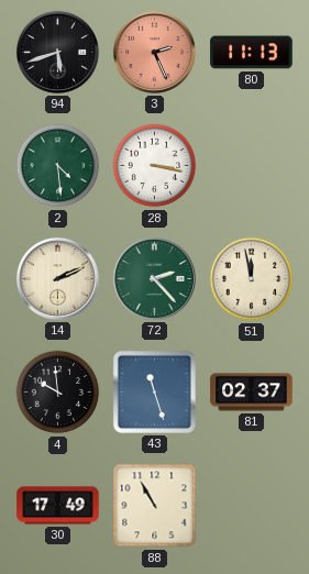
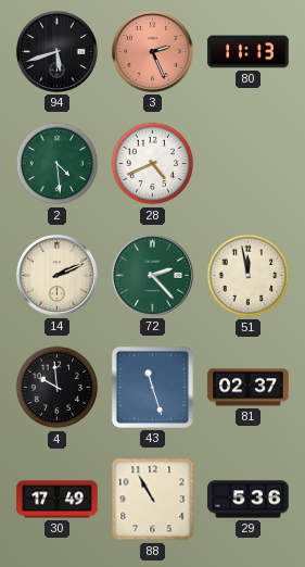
28: 3:17 -> 4:41 (153, 164)
29: none -> 5:36 (249, 500)
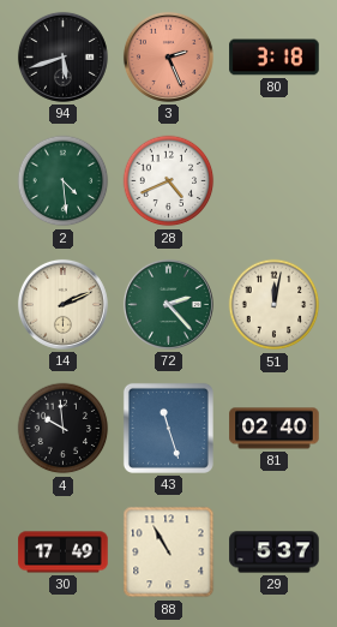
80: 11:13 -> 3:18 (275, 58)
51: 11:58 -> 12:02 (275, 305)
81: 02:37 -> 02:40 (275, 429)
29: 5:36 -> 5:37 (275, 553)
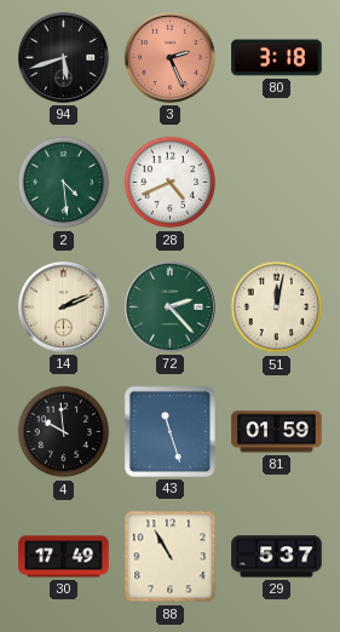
81: 02:40 -> 01:59 (277, 432)
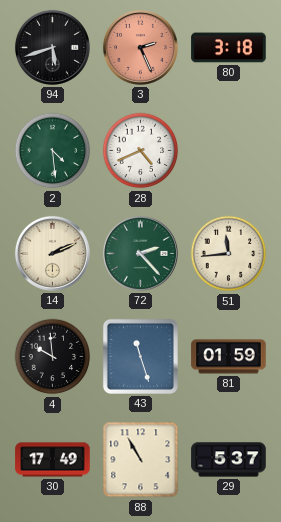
51: 12:02 -> 11:44 (229, 254)
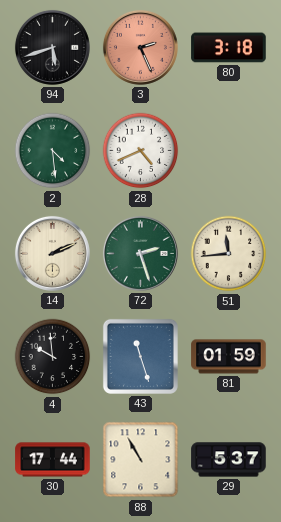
72: 2:23 -> 2:27 (140, 253)
30: 17:49 -> 17:44 (53, 460)
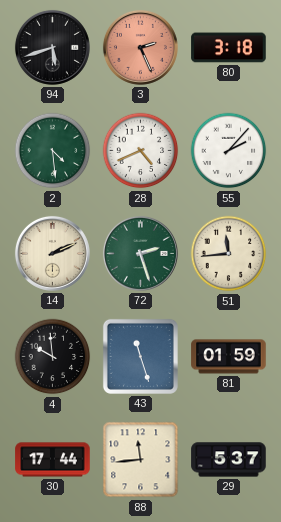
55: none -> 2:07 (229, 151)
88: 10:55 -> 11:44 (141, 460)
